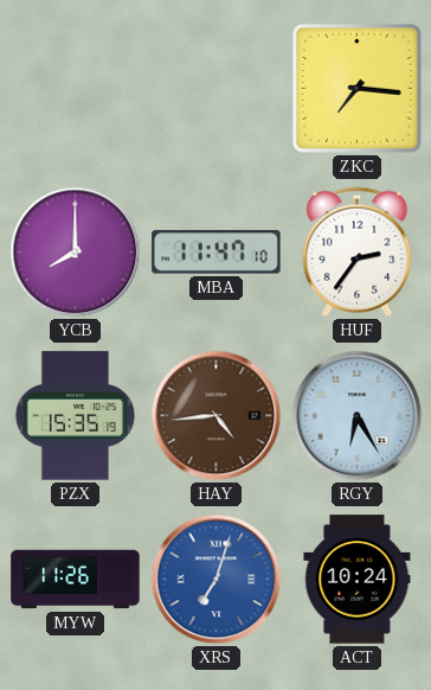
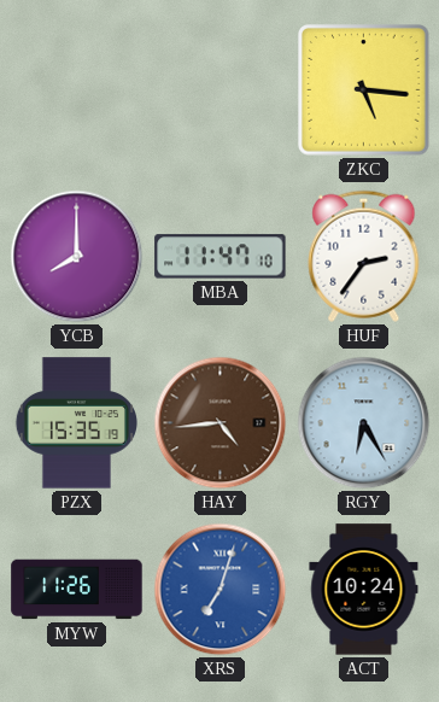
ZKC: 7:16 -> 5:16 (364, 90)
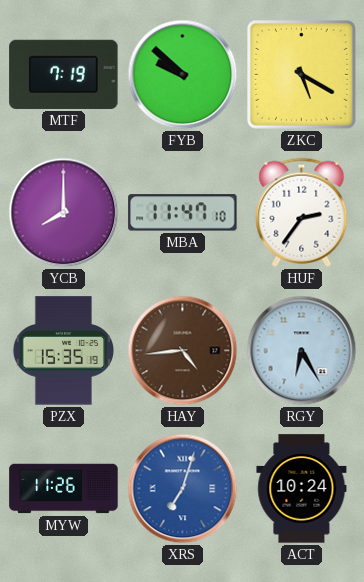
MTF: none -> 7:19 (64, 74)
FYB: none -> 9:52 (183, 75)
ZKC: 5:16 -> 5:20 (302, 75)
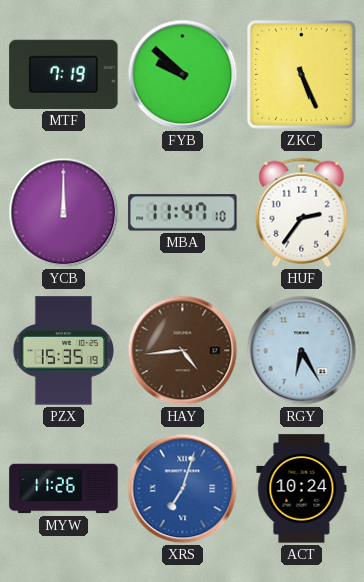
ZKC: 5:20 -> 5:26 (302, 75)
YCB: 8:00 -> 12:00 (64, 213)
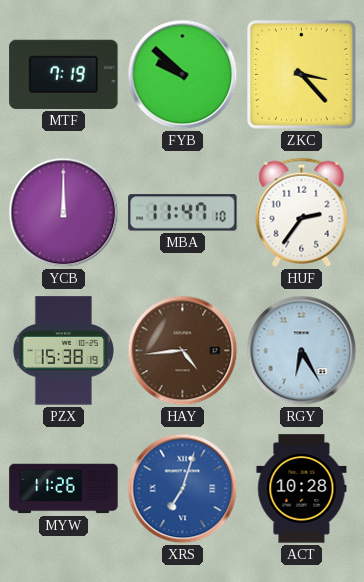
ZKC: 5:26 -> 3:23 (302, 75)
PZX: 15:35 -> 15:38 (63, 351)
ACT: 10:24 -> 10:28 (302, 489)
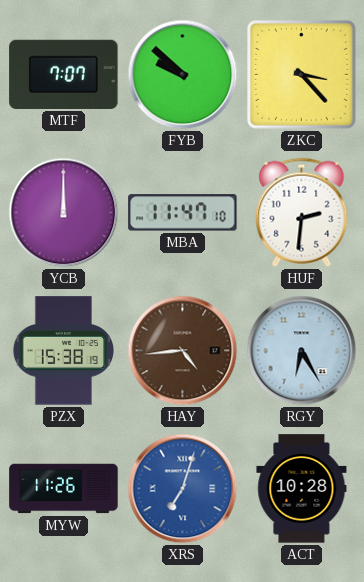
MTF: 7:19 -> 7:07 (64, 74)
HUF: 2:36 -> 2:31 (302, 212)
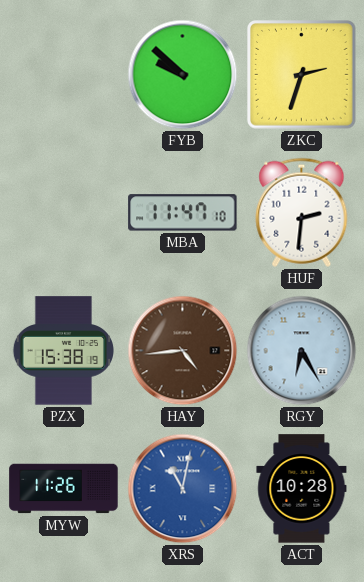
MTF: 7:07 -> none (64, 74)
ZKC: 3:23 -> 2:33 (302, 75)
YCB: 12:00 -> none (64, 213)
XRS: 7:03 -> 11:02 (183, 489)
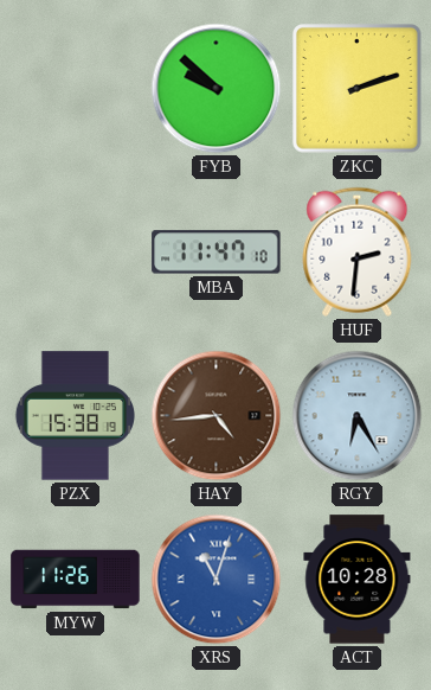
ZKC: 2:33 -> 2:12 (358, 89)
XRS: 11:02 -> 11:03 (217, 580)
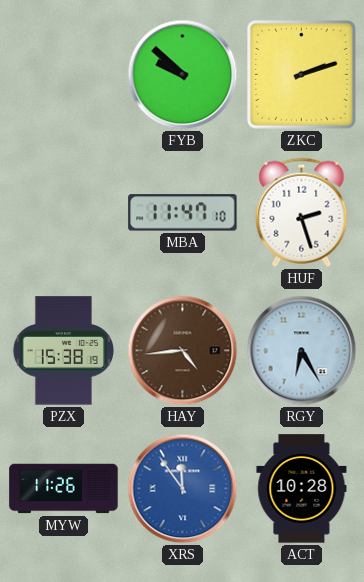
HUF: 2:31 -> 2:27 (302, 212)
XRS: 11:03 -> 11:54 (183, 489)
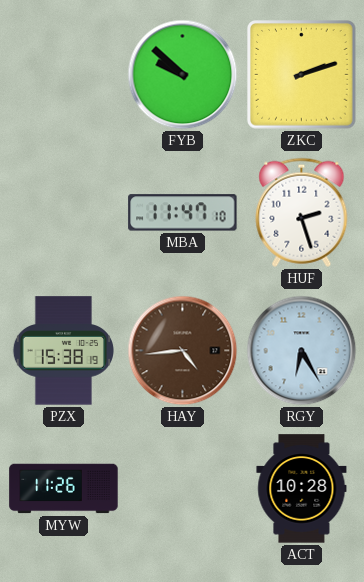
XRS: 11:54 -> none (183, 489)
